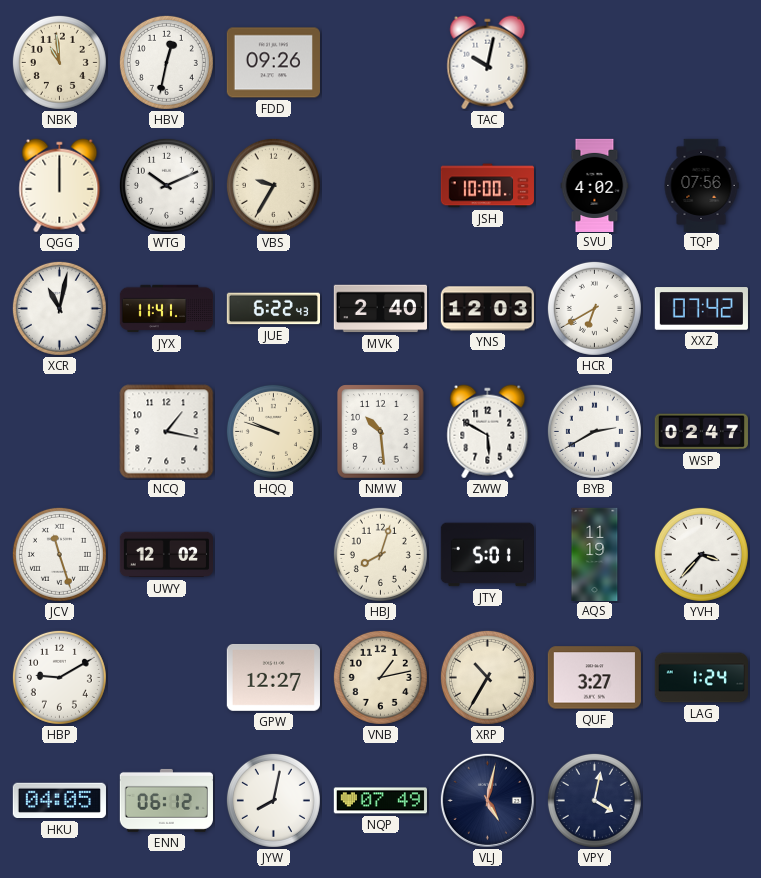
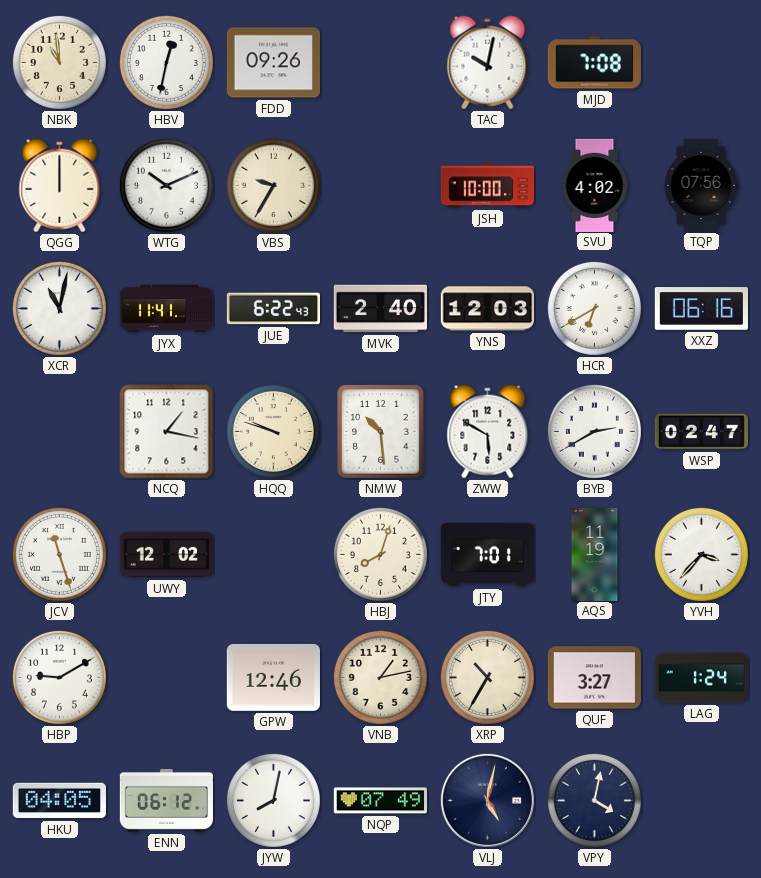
MJD: none -> 7:08 (594, 63)
XXZ: 07:42 -> 06:16 (701, 309)
JTY: 5:01 -> 7:01 (487, 555)
GPW: 12:27 -> 12:46 (273, 677)
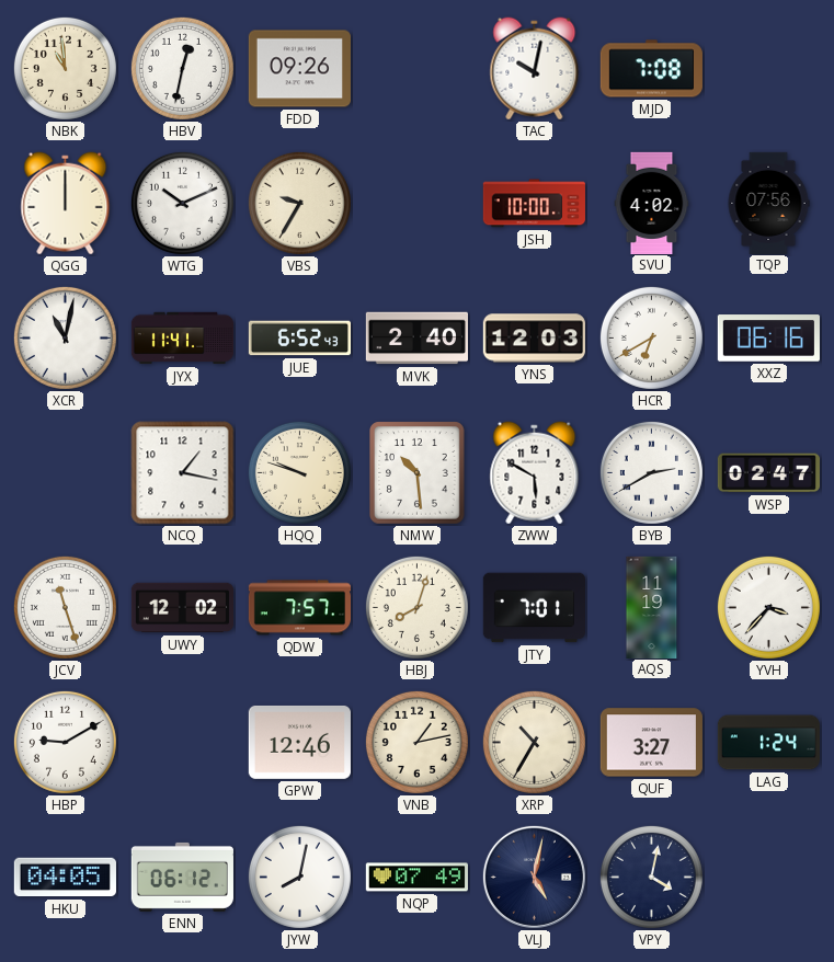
JUE: 6:22 -> 6:52 (299, 339)
QDW: none -> 7:57 (299, 608)
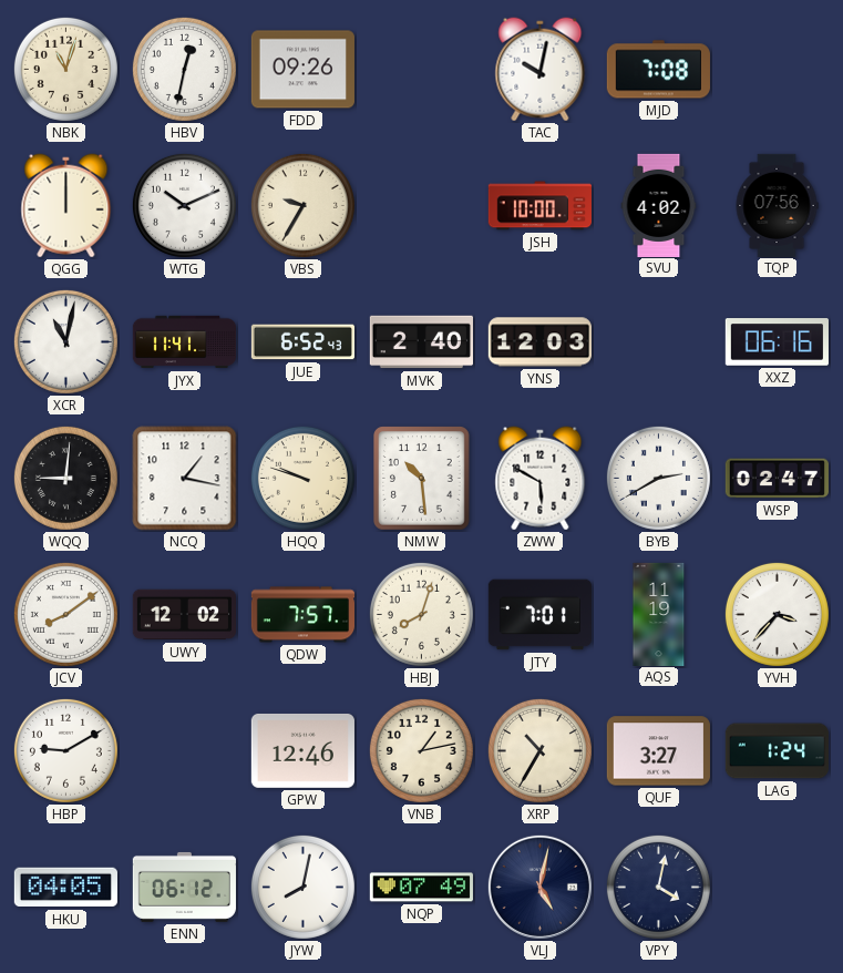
NBK: 10:59 -> 11:03 (65, 69)
HCR: 6:40 -> none (651, 337)
WQQ: none -> 9:01 (65, 478)
JCV: 11:27 -> 8:09 (65, 614)
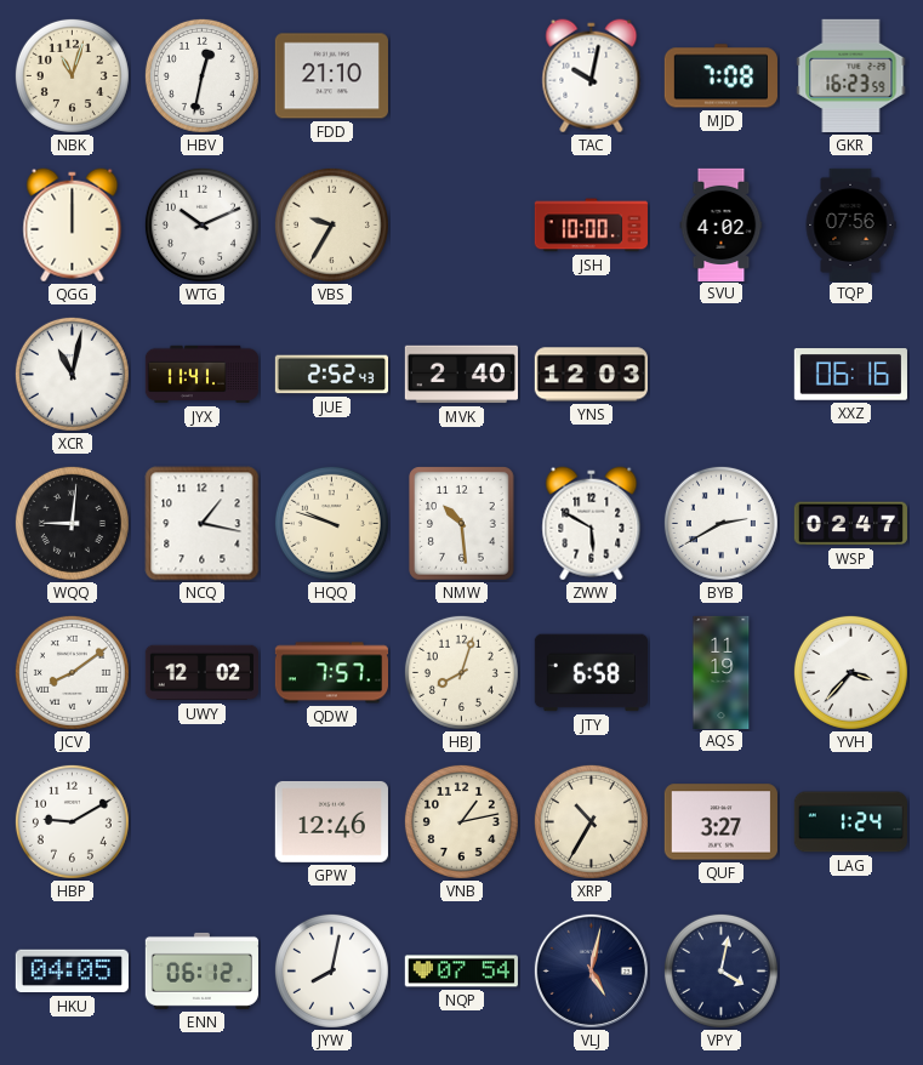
FDD: 09:26 -> 21:10 (331, 76)
GKR: none -> 16:23 (851, 75)
JUE: 6:52 -> 2:52 (331, 375)
JTY: 7:01 -> 6:58 (591, 673)
NQP: 07:49 -> 07:54 (461, 972)
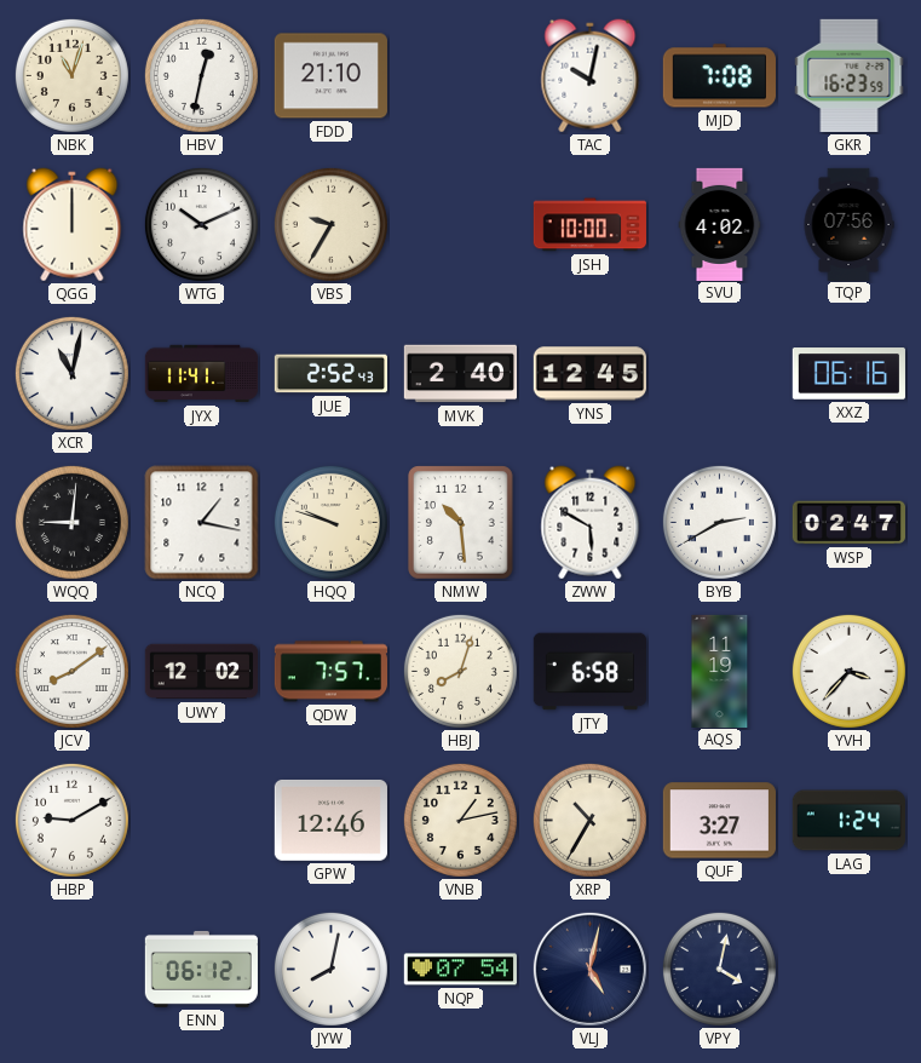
YNS: 12:03 -> 12:45 (589, 374)
HKU: 04:05 -> none (72, 972)
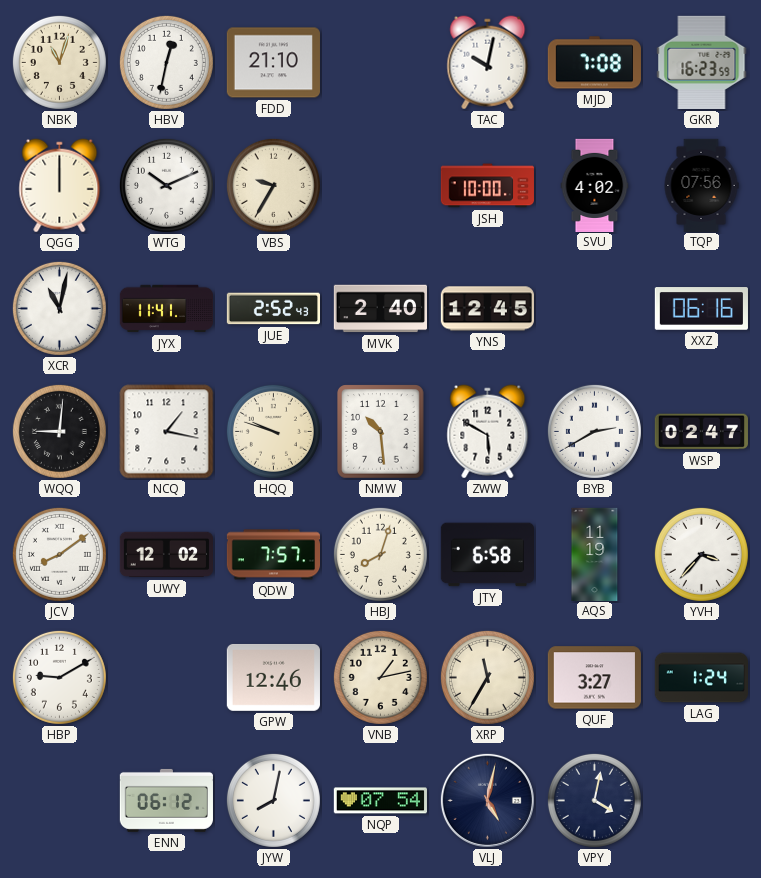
XRP: 10:35 -> 11:35 (487, 677)
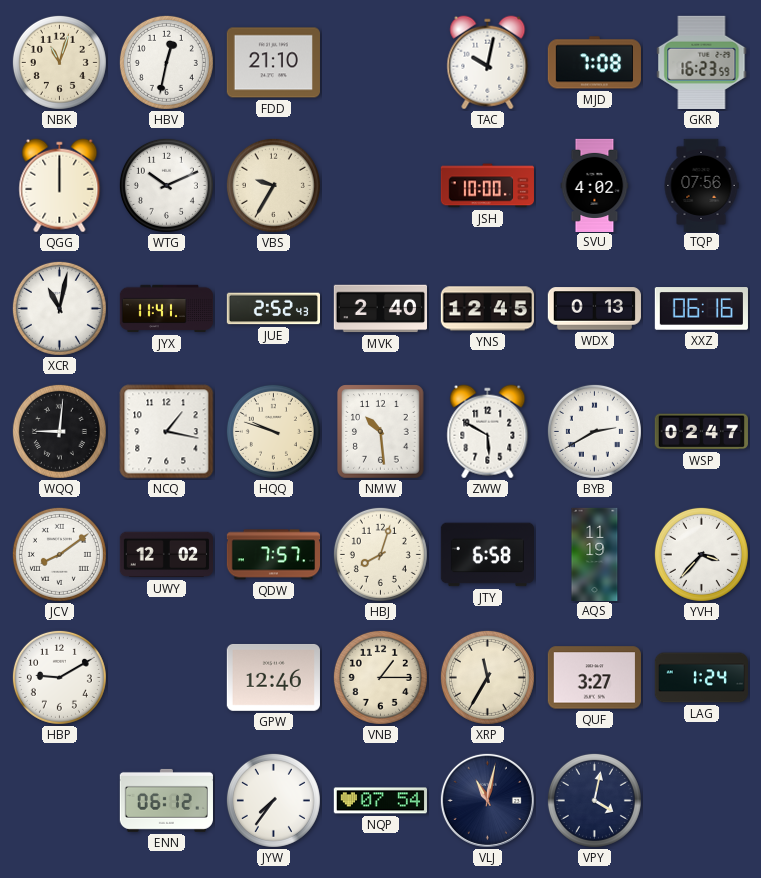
WDX: none -> 0:13 (594, 309)
VNB: 1:13 -> 1:15 (380, 677)
JYW: 8:02 -> 7:36 (273, 800)
VLJ: 5:02 -> 11:02 (487, 800)
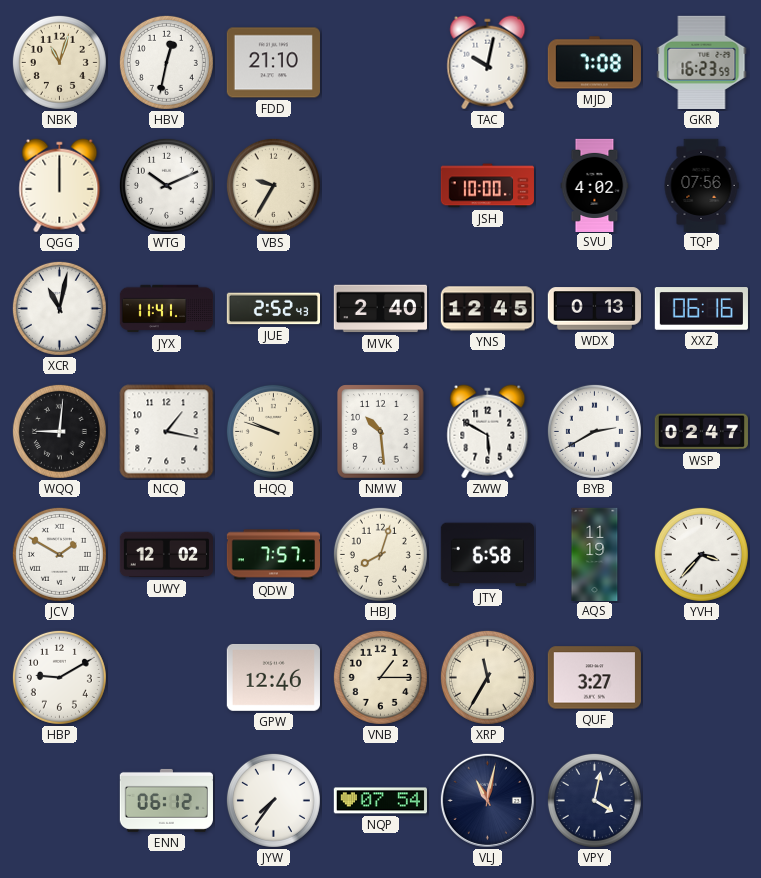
JCV: 8:09 -> 1:50 (59, 554)
LAG: 1:24 -> none (701, 678)
